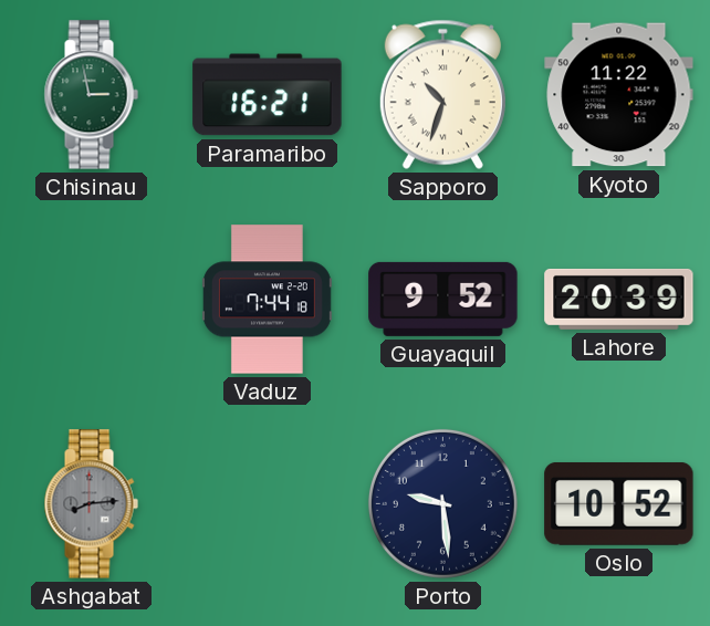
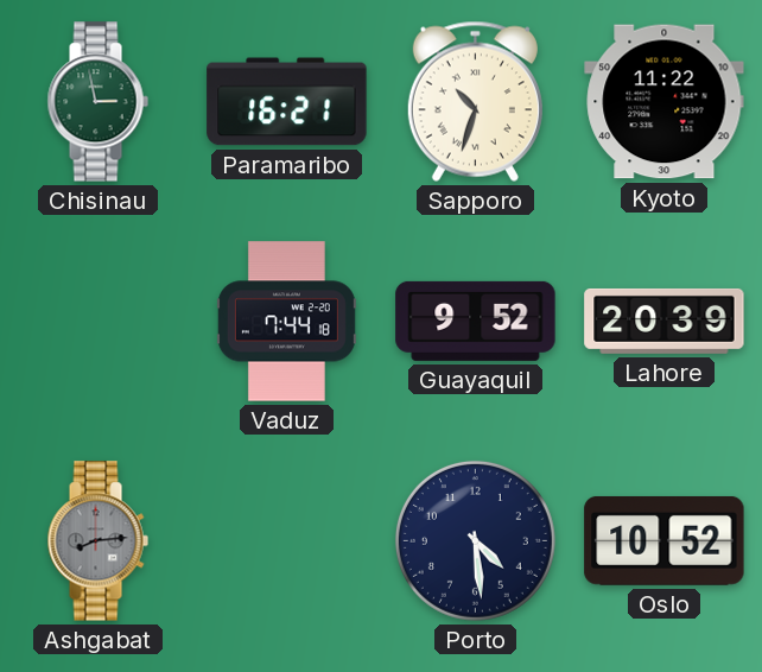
Porto: 9:29 -> 4:29 (475, 540)
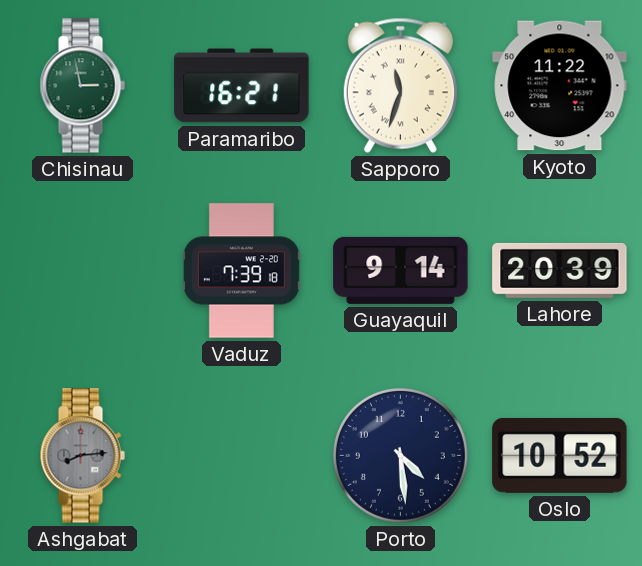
Sapporo: 10:33 -> 11:33 (400, 85)
Vaduz: 7:44 -> 7:39 (241, 271)
Guayaquil: 9:52 -> 9:14 (401, 270)
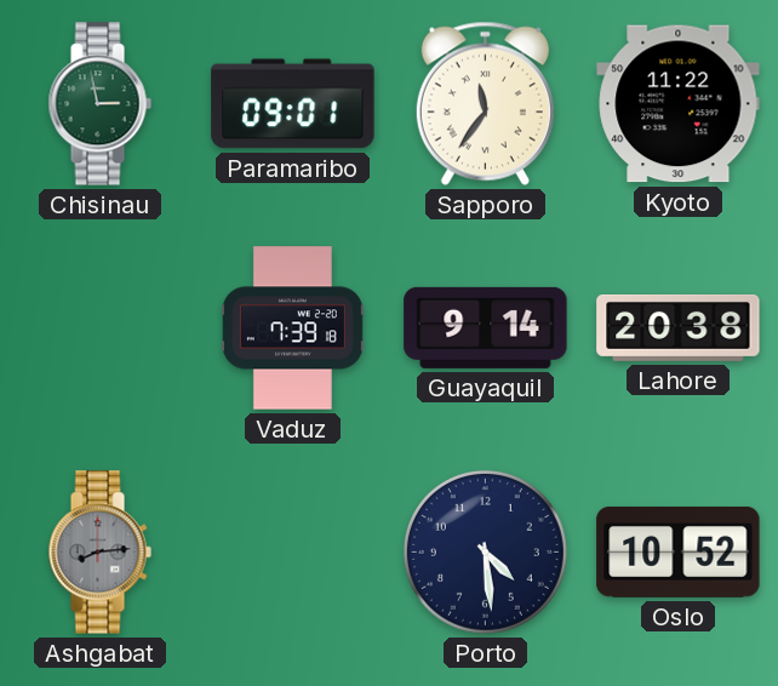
Paramaribo: 16:21 -> 09:01 (293, 104)
Sapporo: 11:33 -> 11:36 (485, 103)
Lahore: 20:39 -> 20:38 (679, 327)
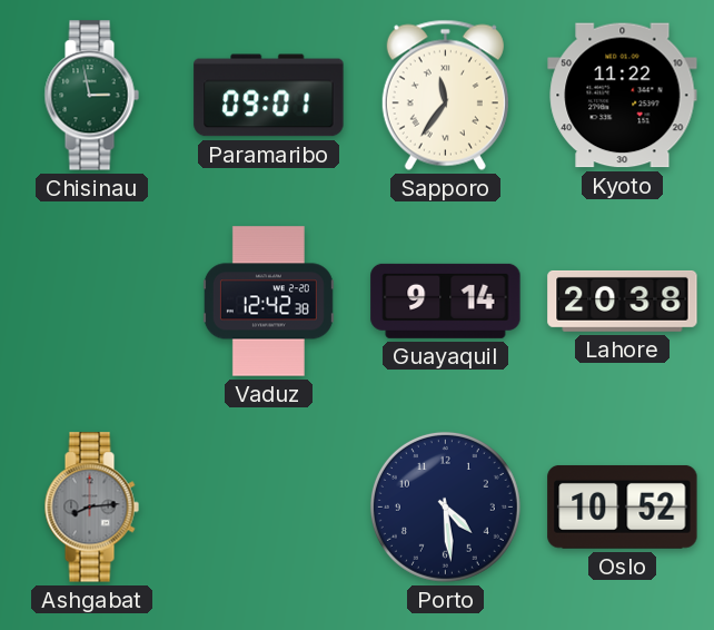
Vaduz: 7:39 -> 12:42 (268, 302)
